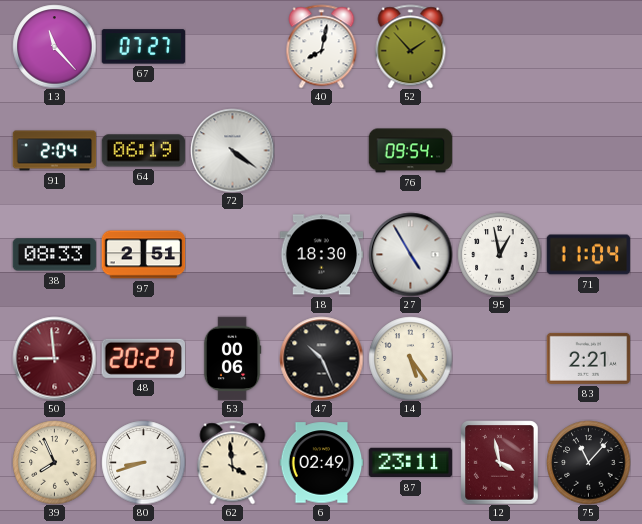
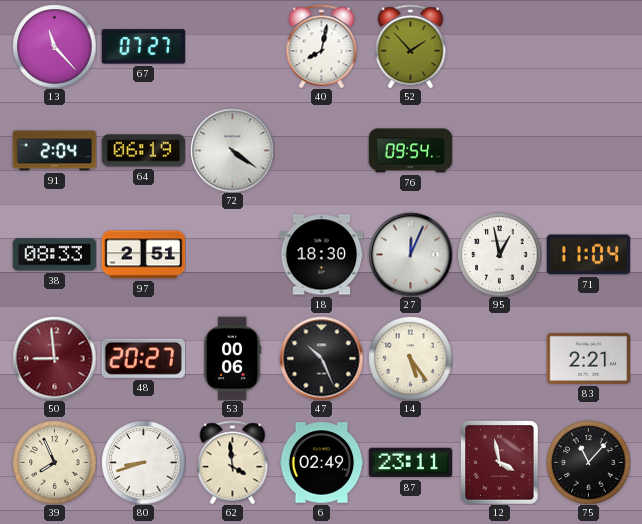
27: 4:55 -> 12:04 (410, 254)
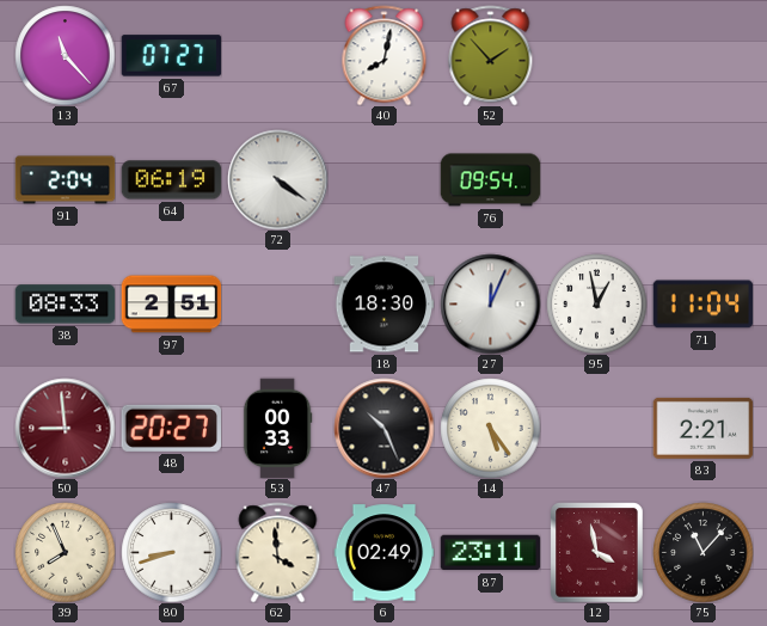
53: 00:06 -> 00:33 (277, 428)
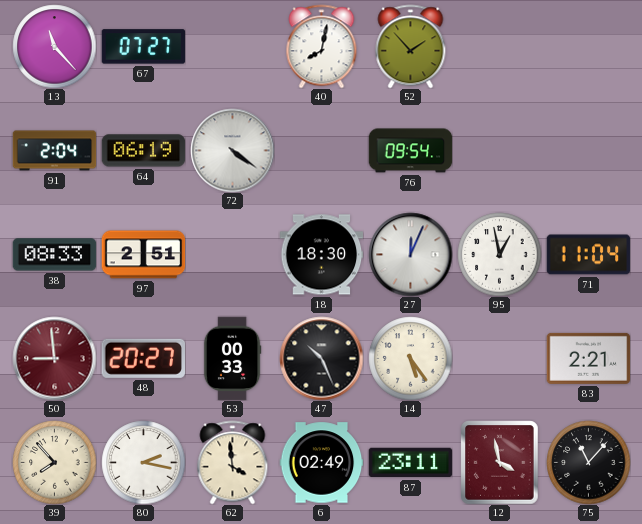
39: 7:56 -> 7:53 (54, 462)
80: 8:42 -> 2:17 (143, 462)
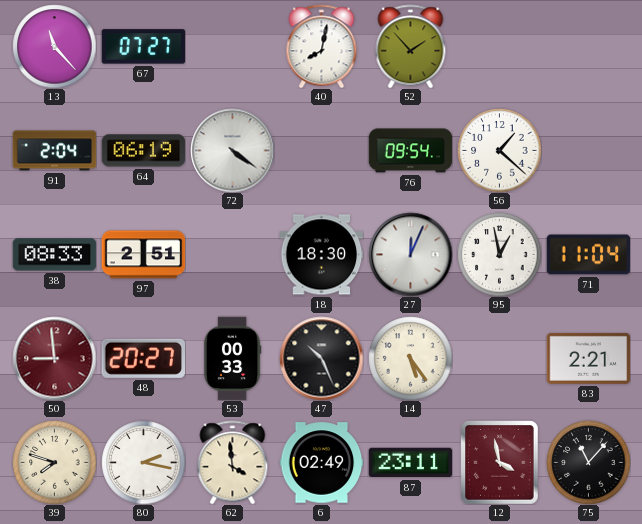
56: none -> 1:22 (499, 150)
39: 7:53 -> 7:48 (54, 462)
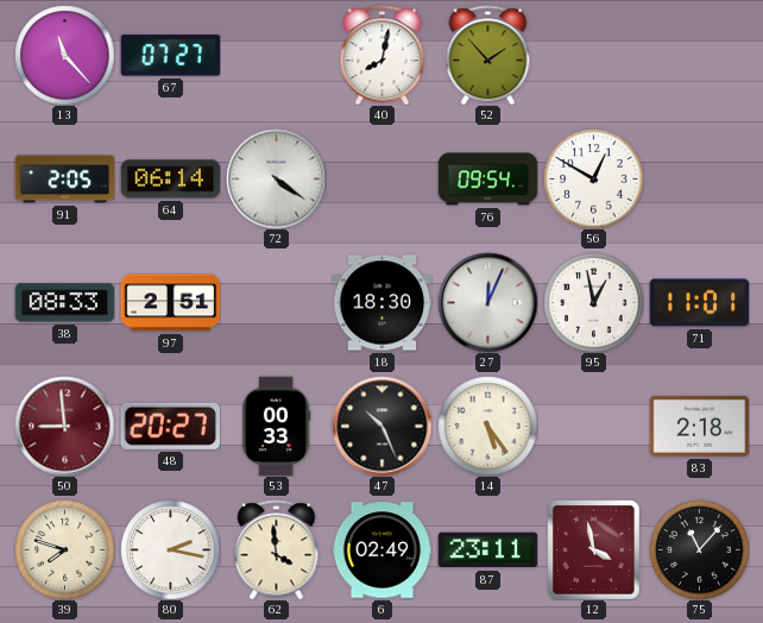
91: 2:04 -> 2:05 (64, 180)
64: 06:19 -> 06:14 (170, 180)
56: 1:22 -> 12:50 (593, 178)
71: 11:04 -> 11:01 (699, 303)
83: 2:21 -> 2:18 (699, 426)
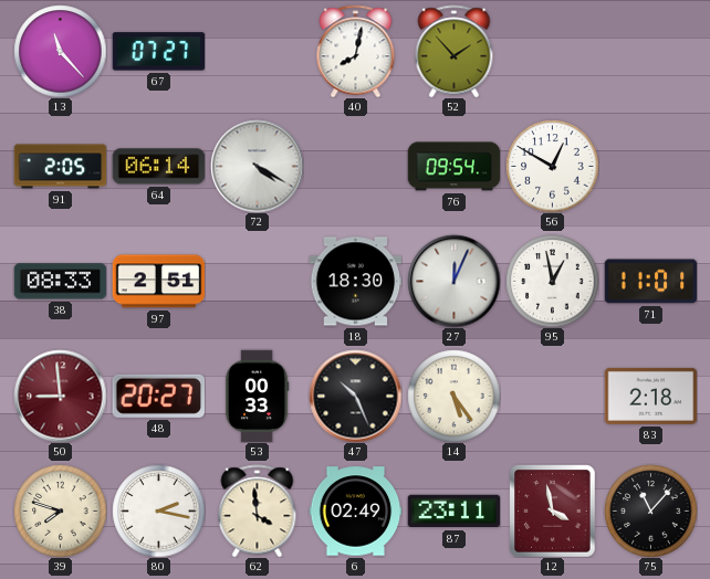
72: 4:21 -> 4:20 (257, 166)
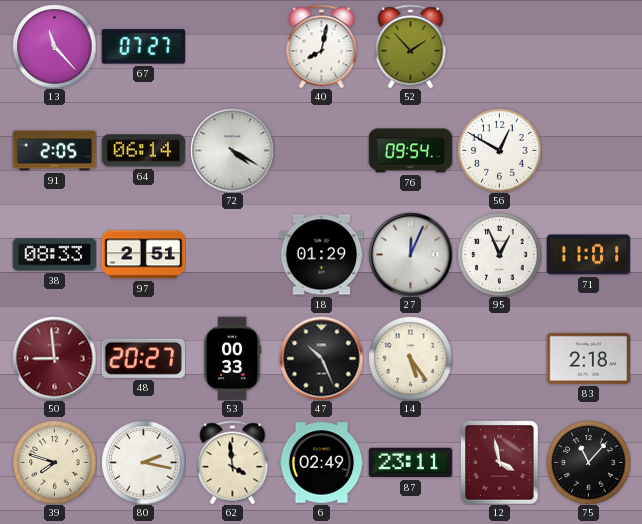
18: 18:30 -> 01:29 (321, 255)
95: 12:58 -> 12:56 (499, 254)
